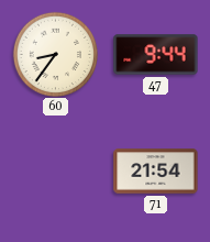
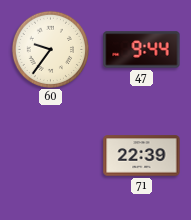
60: 8:36 -> 9:36 (50, 49)
71: 21:54 -> 22:39 (142, 156)
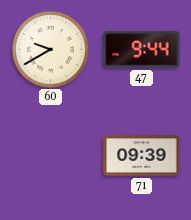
60: 9:36 -> 9:40 (50, 49)
71: 22:39 -> 09:39 (142, 156)
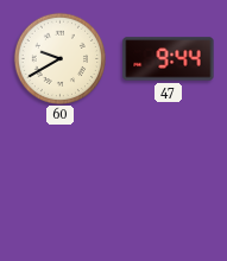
71: 09:39 -> none (142, 156)
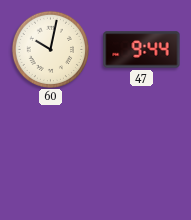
60: 9:40 -> 10:02 (50, 49)
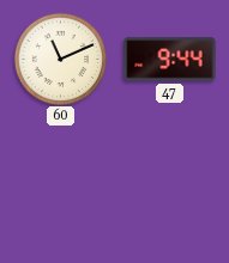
60: 10:02 -> 11:11 (60, 59)
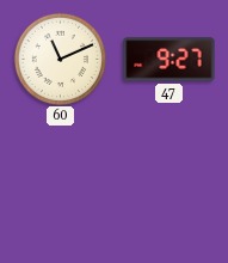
47: 9:44 -> 9:27 (170, 60)
